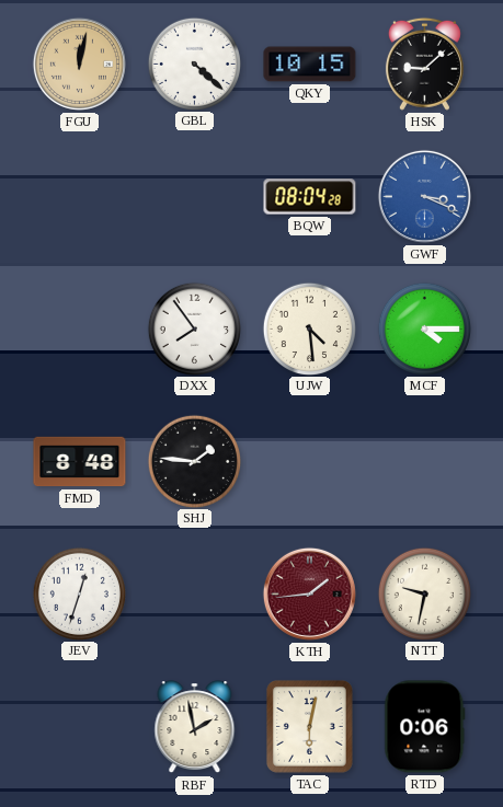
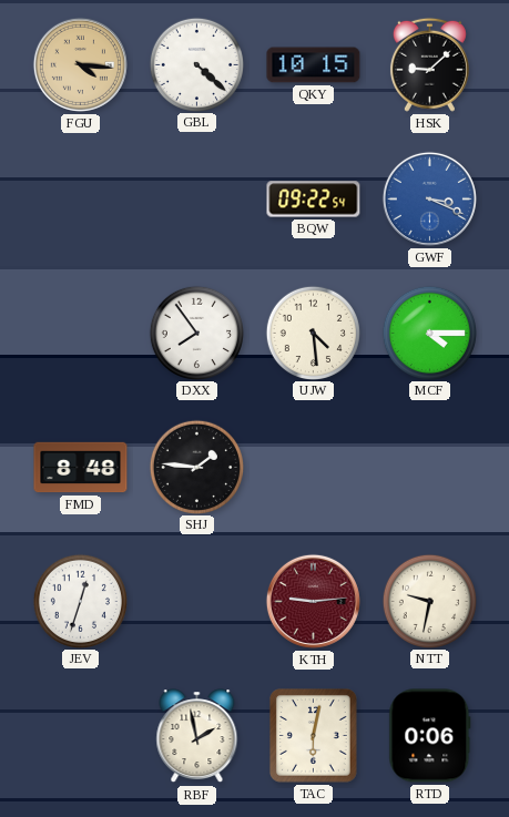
FGU: 12:02 -> 4:16 (80, 64)
BQW: 08:04 -> 09:22 (314, 200)
KTH: 1:44 -> 9:14 (313, 601)
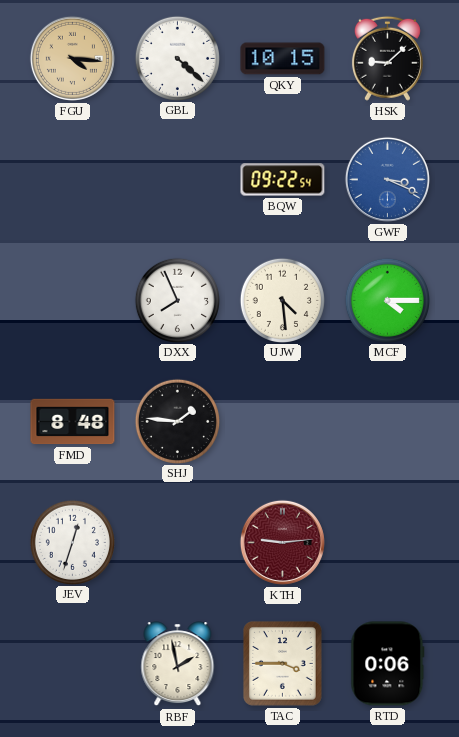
DXX: 7:54 -> 7:56 (177, 300)
NTT: 9:32 -> none (429, 601)
TAC: 6:02 -> 3:45 (282, 663)
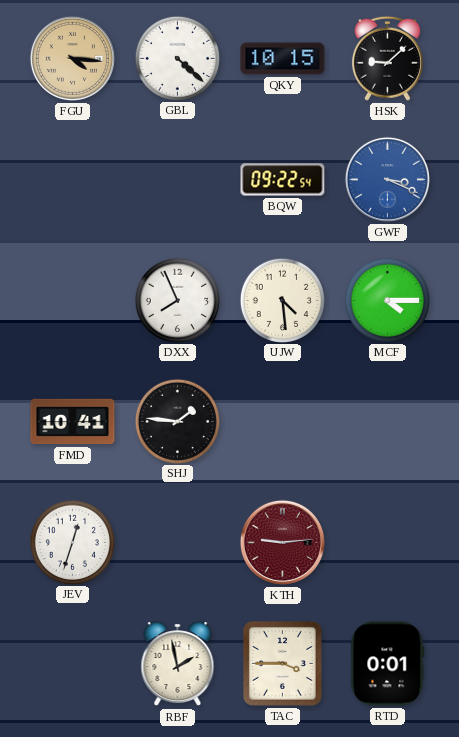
FMD: 8:48 -> 10:41 (73, 422)
RTD: 0:06 -> 0:01 (388, 664)
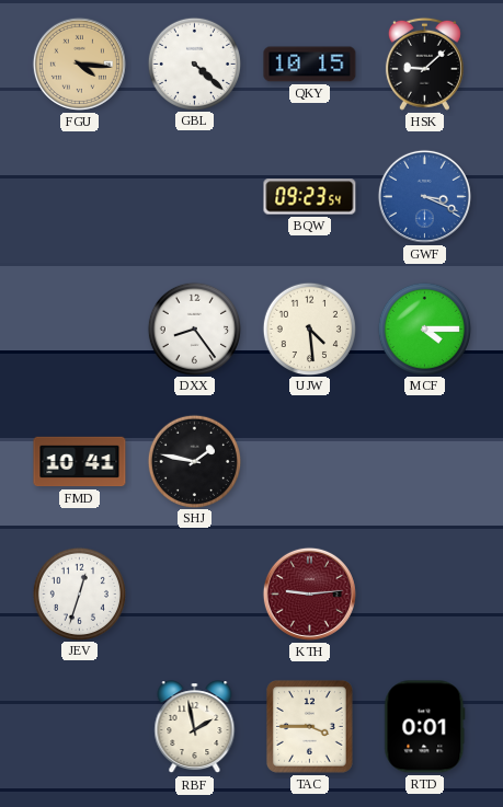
BQW: 09:22 -> 09:23 (310, 197)
DXX: 7:56 -> 8:24 (194, 328)
SHJ: 1:46 -> 1:47 (194, 461)
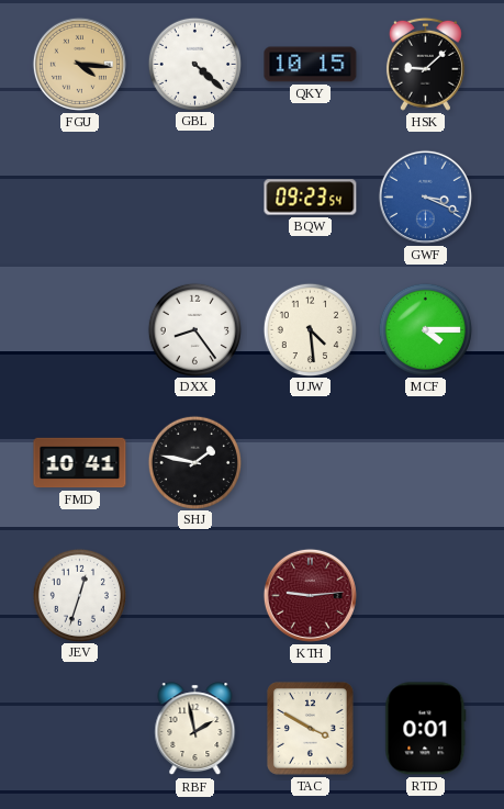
TAC: 3:45 -> 3:50 (310, 728)
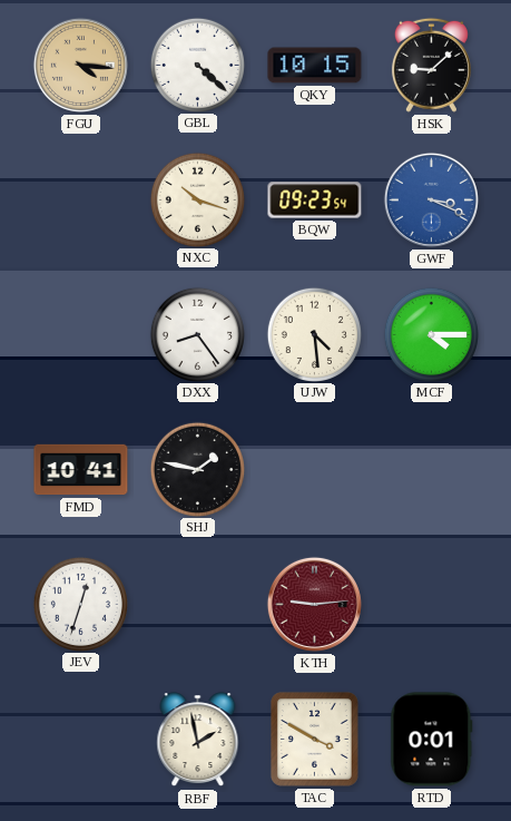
NXC: none -> 10:18 (197, 199)
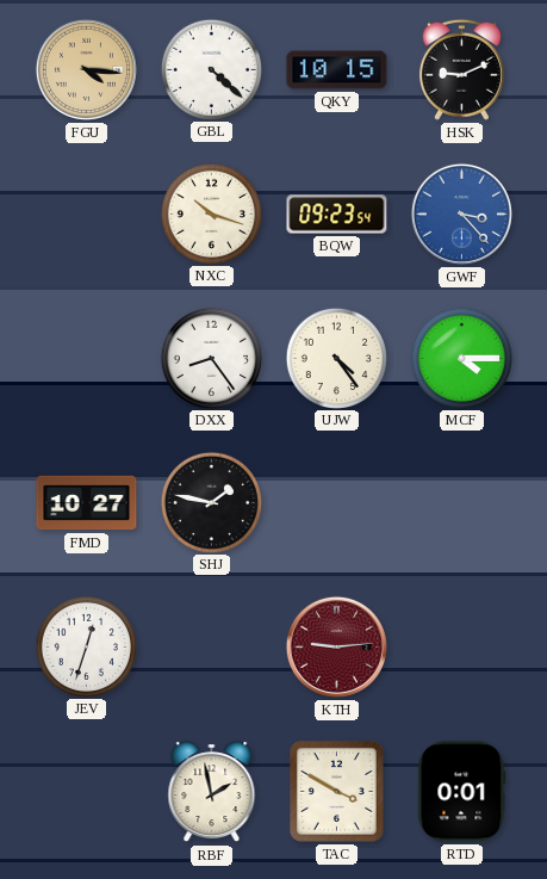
HSK: 9:08 -> 9:11 (461, 69)
GWF: 3:19 -> 3:23 (461, 213)
UJW: 4:29 -> 4:24 (336, 358)
FMD: 10:41 -> 10:27 (87, 503)
